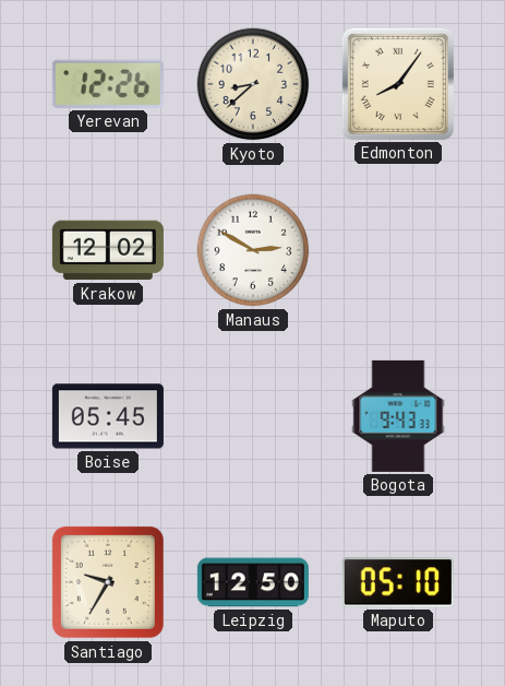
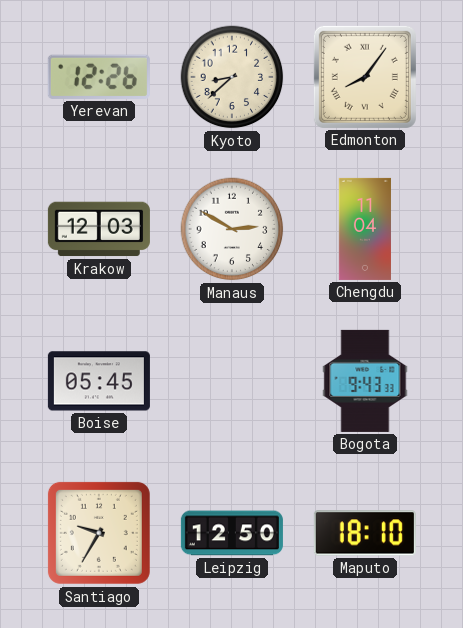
Krakow: 12:02 -> 12:03 (99, 229)
Chengdu: none -> 11:04 (364, 229)
Maputo: 05:10 -> 18:10 (365, 533)
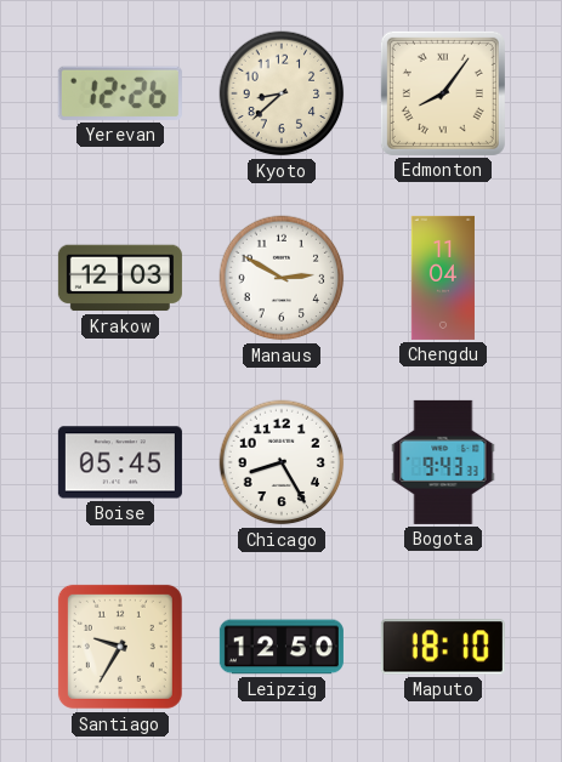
Chicago: none -> 8:25 (282, 462)
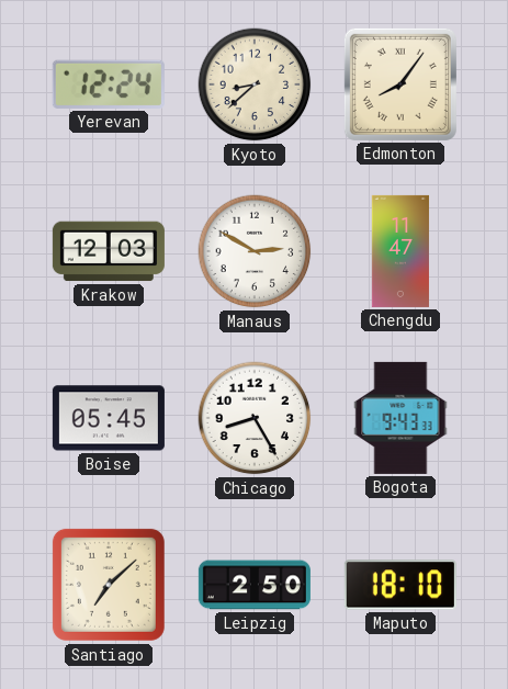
Yerevan: 12:26 -> 12:24 (109, 84)
Chengdu: 11:04 -> 11:47 (399, 251)
Santiago: 9:35 -> 7:08 (109, 585)
Leipzig: 12:50 -> 2:50 (255, 585)
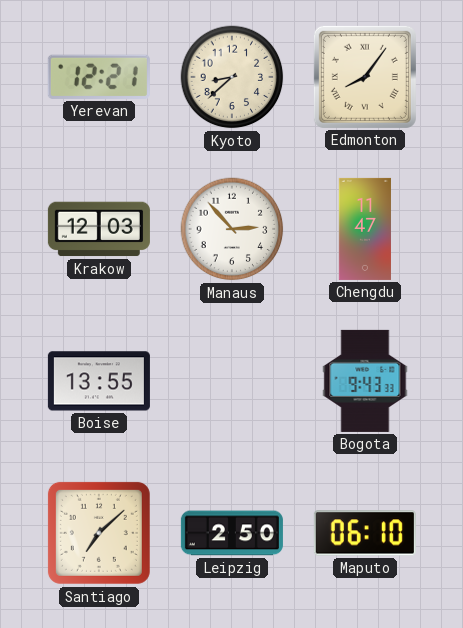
Yerevan: 12:24 -> 12:21 (99, 77)
Manaus: 2:50 -> 2:53 (232, 229)
Boise: 05:45 -> 13:55 (99, 381)
Chicago: 8:25 -> none (255, 418)
Maputo: 18:10 -> 06:10 (365, 533)
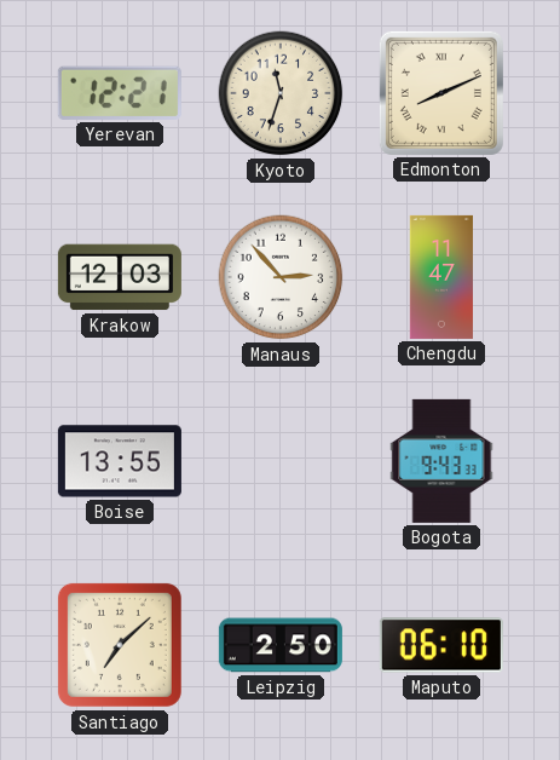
Kyoto: 8:38 -> 11:33 (281, 93)
Edmonton: 8:06 -> 8:11 (441, 93)
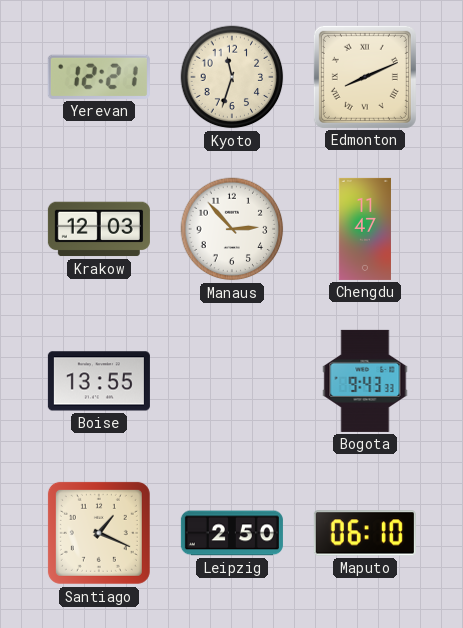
Santiago: 7:08 -> 1:19 (99, 533)
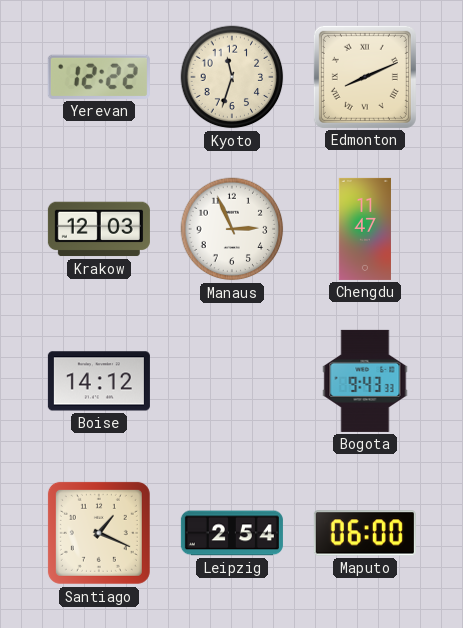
Yerevan: 12:21 -> 12:22 (99, 77)
Manaus: 2:53 -> 2:56 (232, 229)
Boise: 13:55 -> 14:12 (99, 381)
Leipzig: 2:50 -> 2:54 (232, 533)
Maputo: 06:10 -> 06:00 (365, 533)
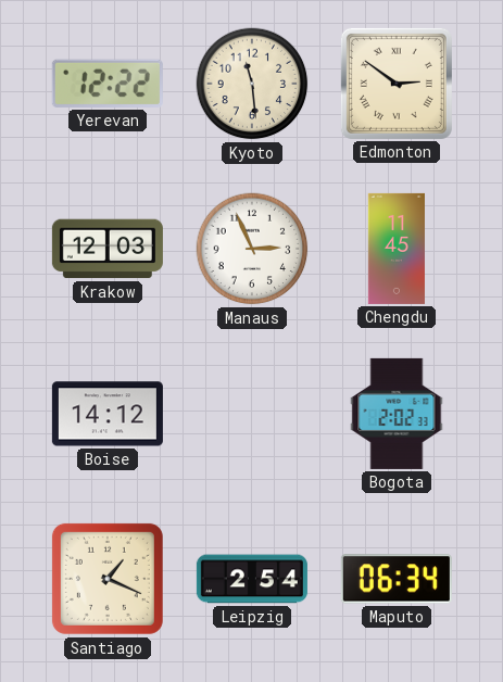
Kyoto: 11:33 -> 11:29 (252, 84)
Edmonton: 8:11 -> 2:51 (397, 84)
Chengdu: 11:47 -> 11:45 (395, 249)
Bogota: 9:43 -> 2:02 (397, 414)
Maputo: 06:00 -> 06:34 (397, 579)
